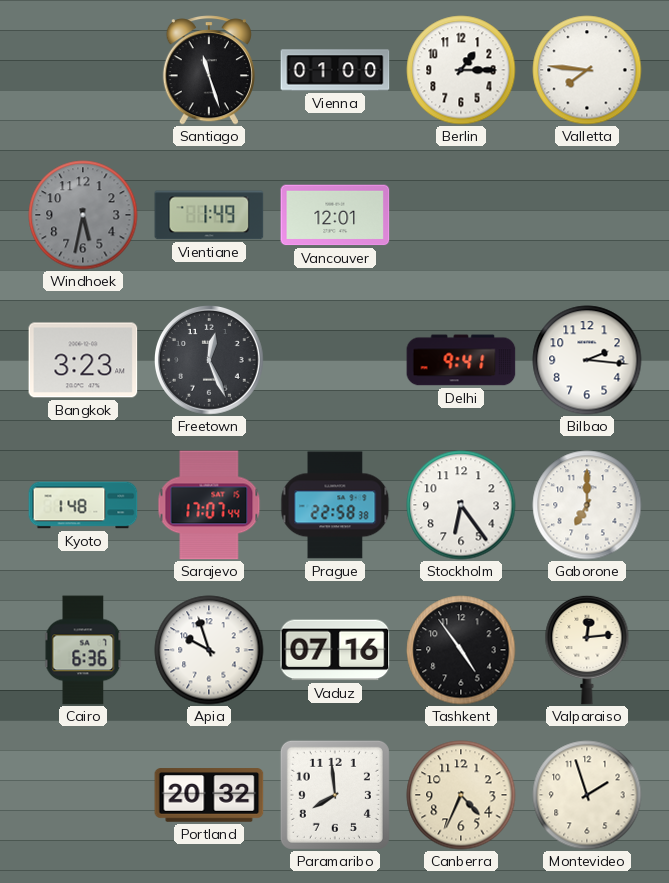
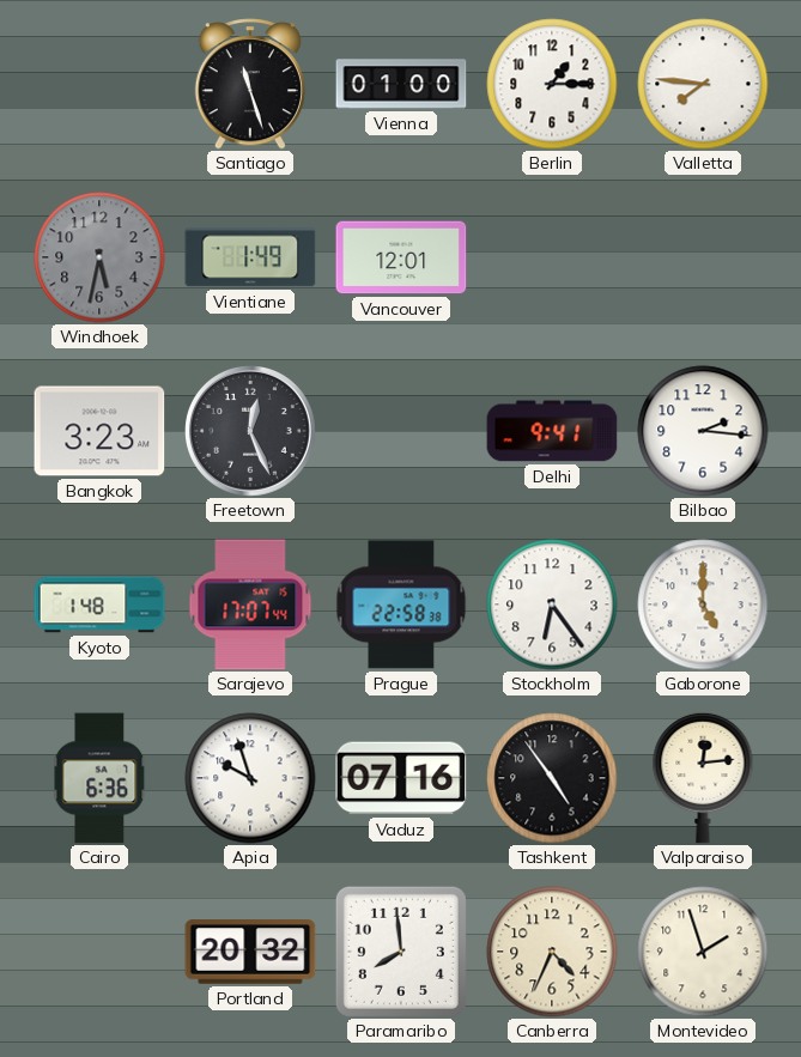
Gaborone: 7:00 -> 5:00 (703, 605)
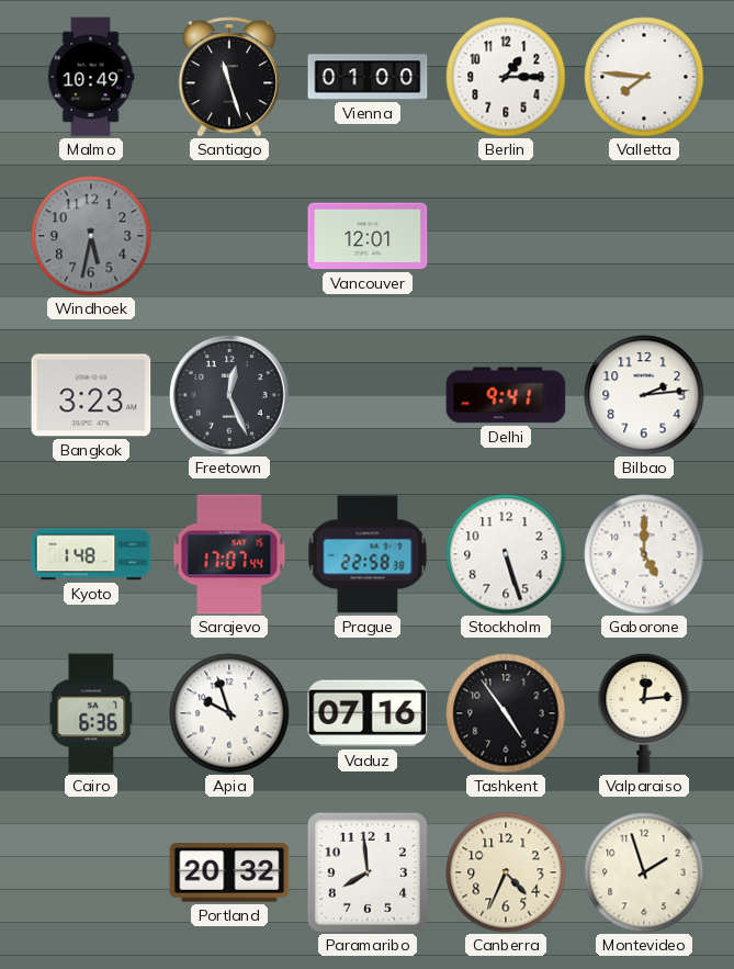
Malmo: none -> 10:49 (91, 77)
Vientiane: 1:49 -> none (250, 257)
Bilbao: 2:16 -> 2:14 (644, 395)
Stockholm: 6:24 -> 5:27 (506, 554)
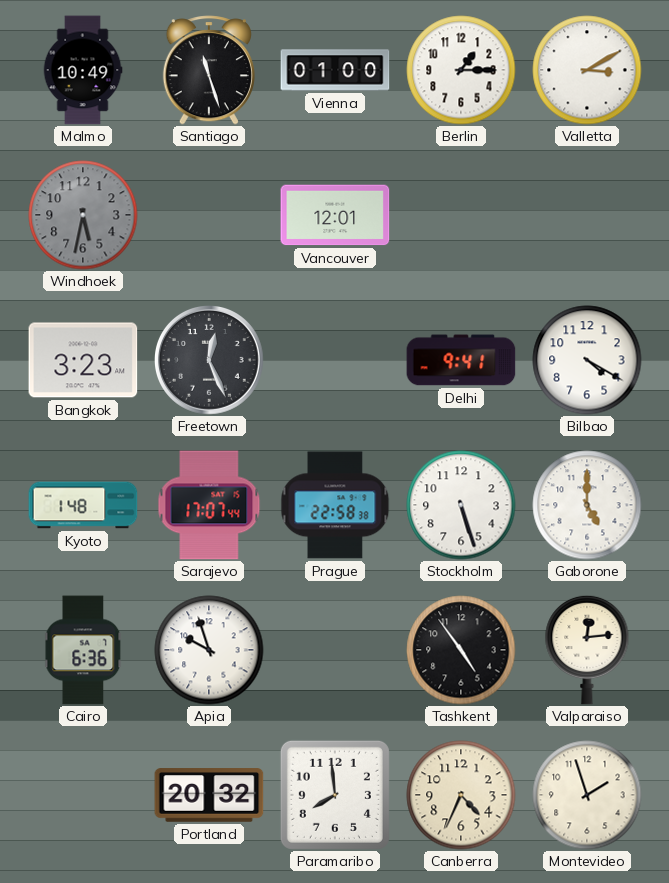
Valletta: 7:46 -> 3:10 (587, 70)
Bilbao: 2:14 -> 4:20 (587, 360)
Vaduz: 07:16 -> none (368, 713)
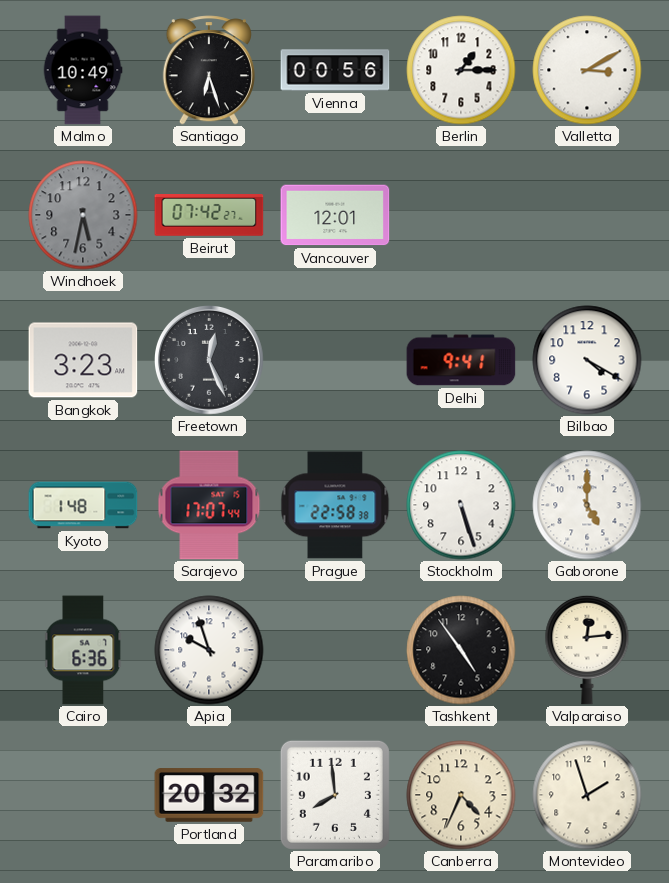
Santiago: 11:27 -> 6:27 (209, 70)
Vienna: 01:00 -> 00:56 (335, 70)
Beirut: none -> 07:42 (209, 215)
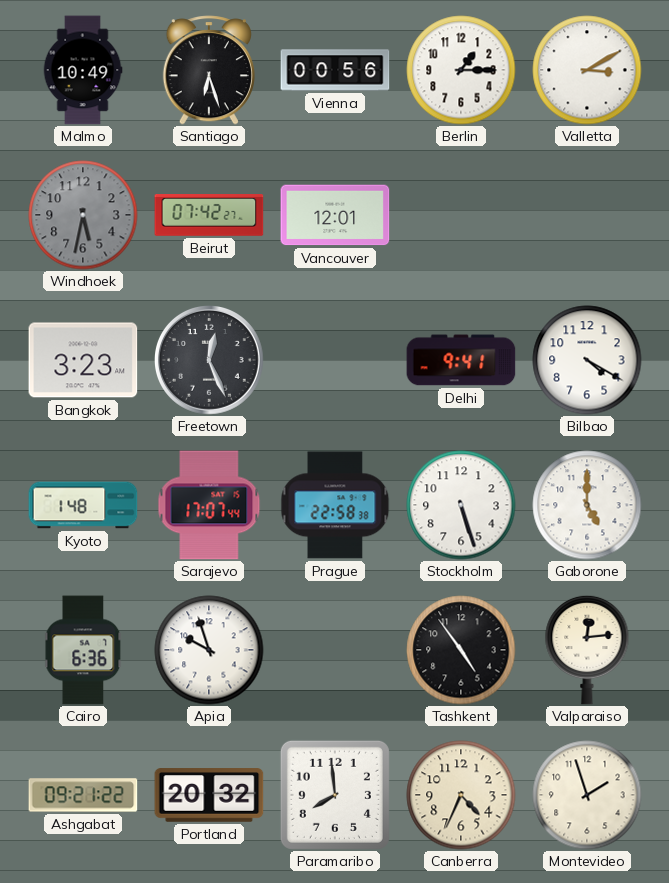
Ashgabat: none -> 09:21 (83, 795)
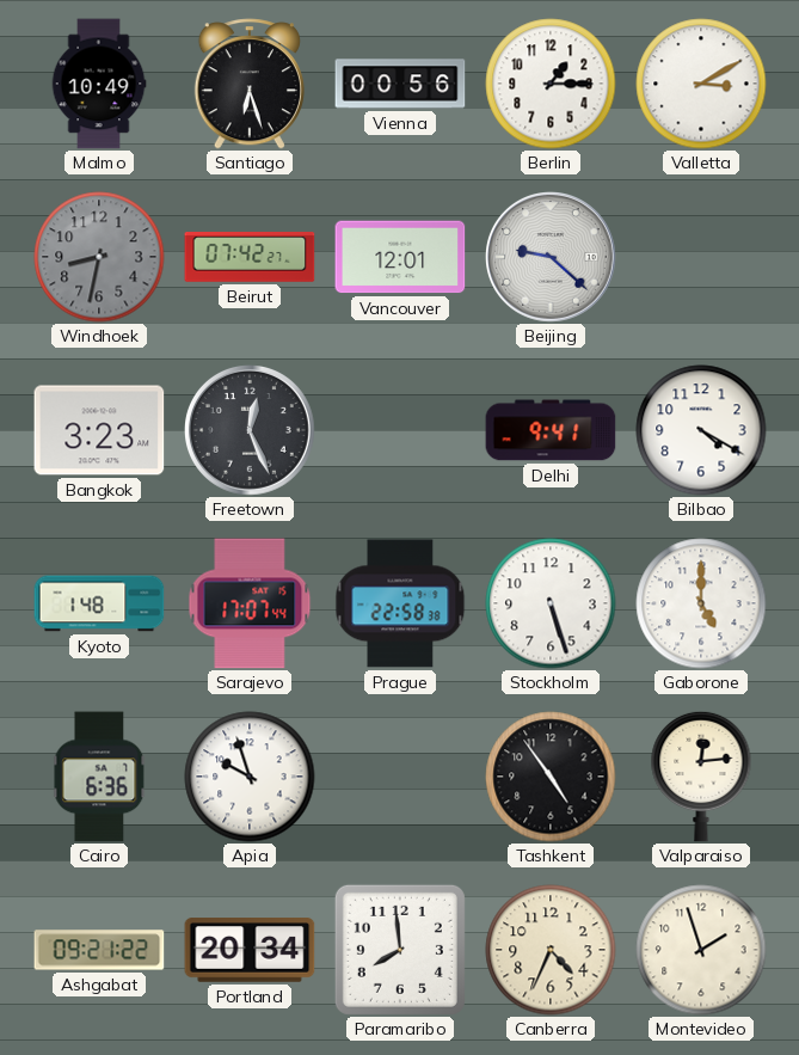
Windhoek: 5:32 -> 8:32 (99, 257)
Beijing: none -> 9:22 (552, 258)
Portland: 20:32 -> 20:34 (250, 950)
